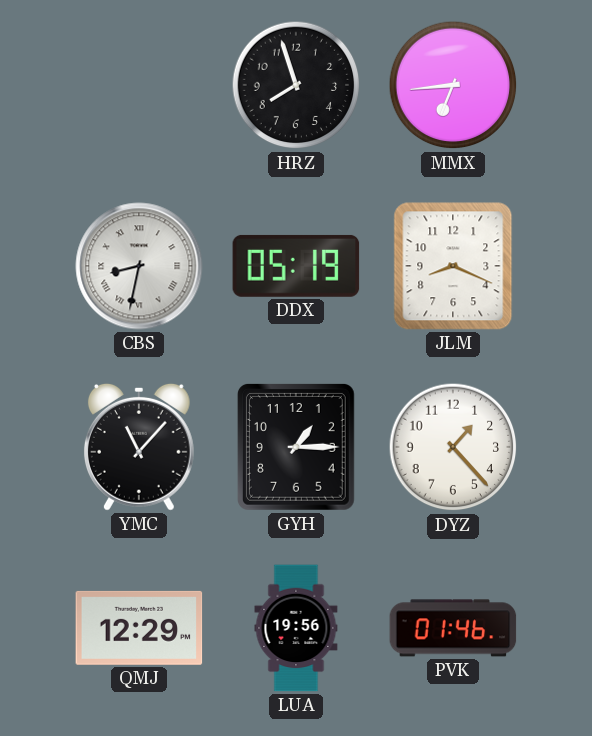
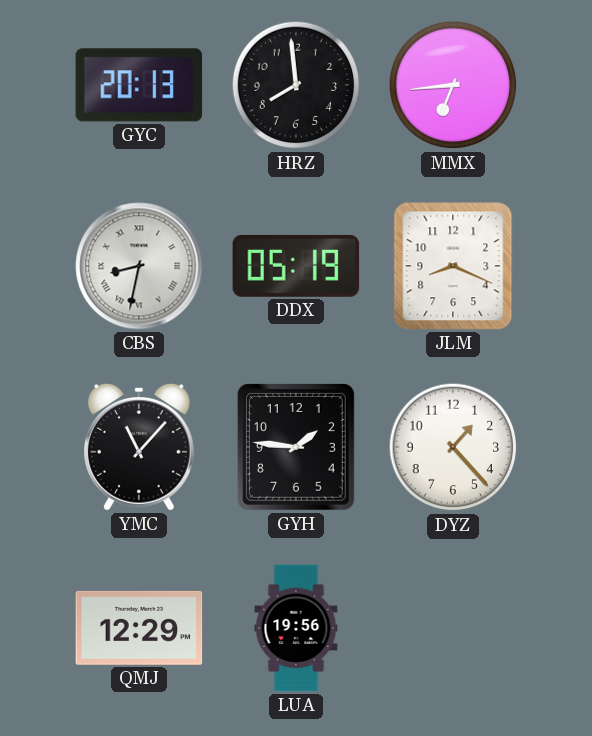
GYC: none -> 20:13 (139, 85)
HRZ: 7:57 -> 7:59 (296, 85)
GYH: 1:15 -> 1:46 (296, 447)
PVK: 01:46 -> none (453, 628)
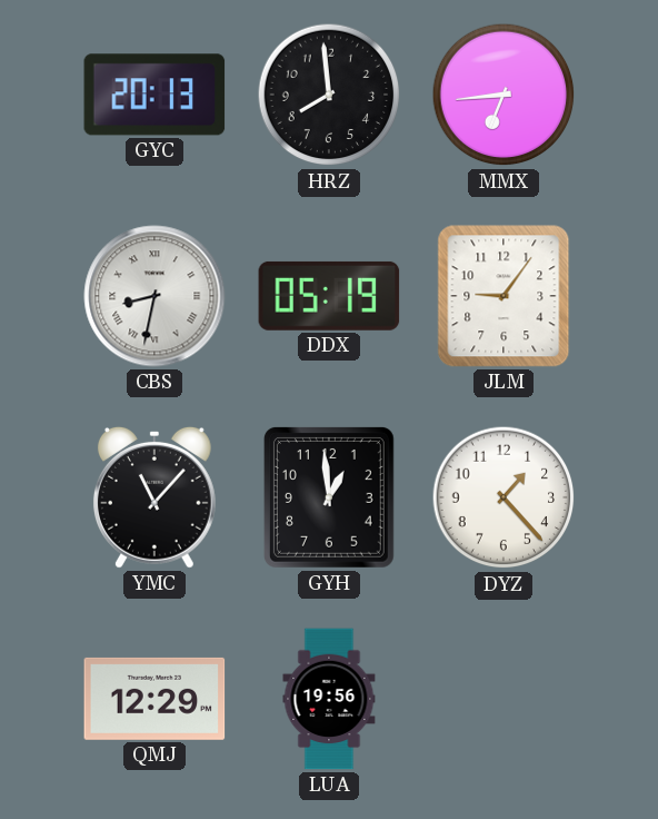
JLM: 8:19 -> 9:06 (504, 296)
GYH: 1:46 -> 12:59 (329, 497)
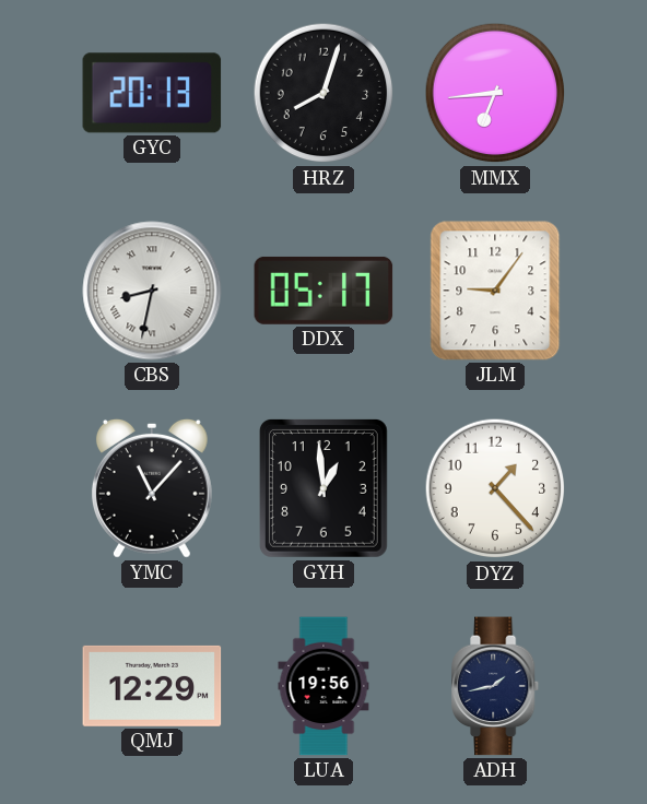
HRZ: 7:59 -> 8:03 (323, 93)
DDX: 05:19 -> 05:17 (323, 291)
ADH: none -> 1:43 (496, 686)
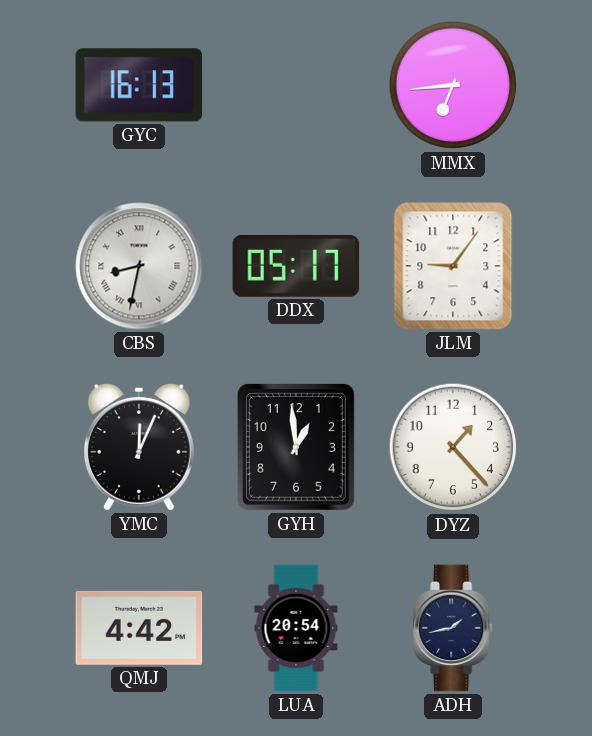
GYC: 20:13 -> 16:13 (139, 85)
HRZ: 8:03 -> none (323, 93)
YMC: 11:07 -> 12:04 (139, 447)
QMJ: 12:29 -> 4:42 (139, 628)
LUA: 19:56 -> 20:54 (296, 628)
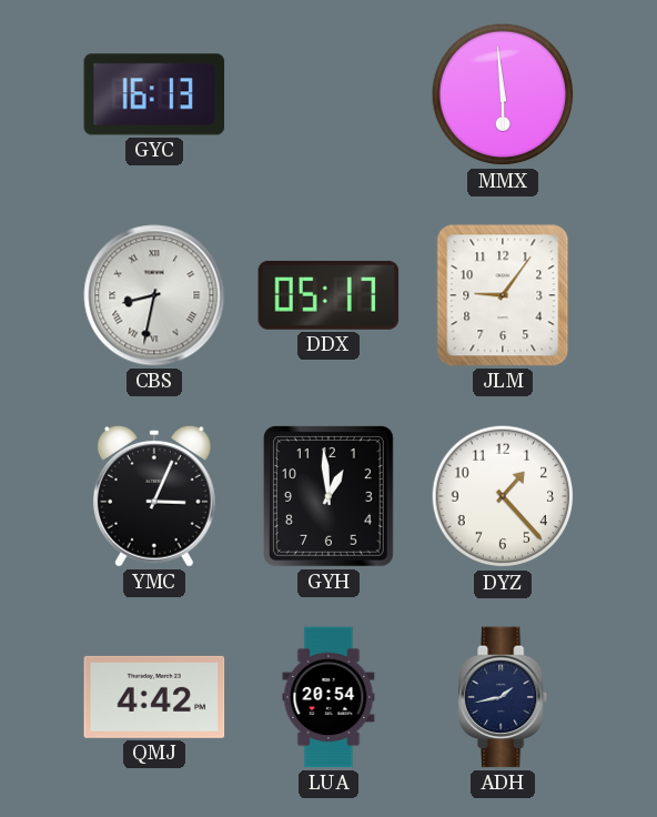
MMX: 6:44 -> 5:59 (503, 94)
YMC: 12:04 -> 3:04 (154, 496)
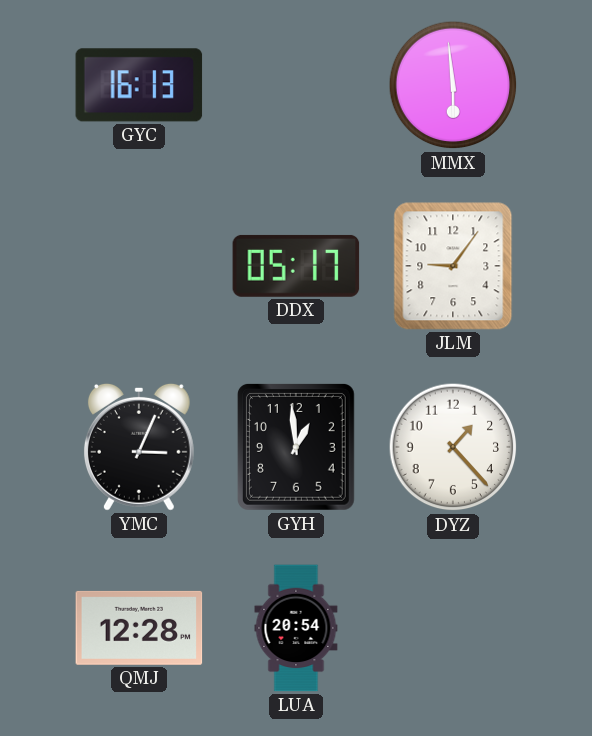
CBS: 8:32 -> none (154, 295)
QMJ: 4:42 -> 12:28 (139, 628)
ADH: 1:43 -> none (504, 697)
